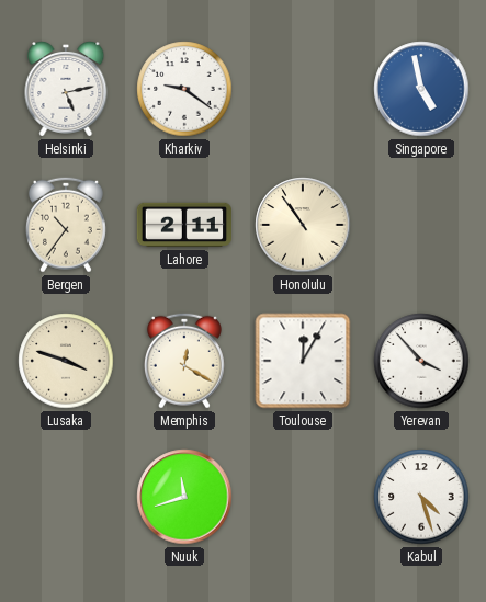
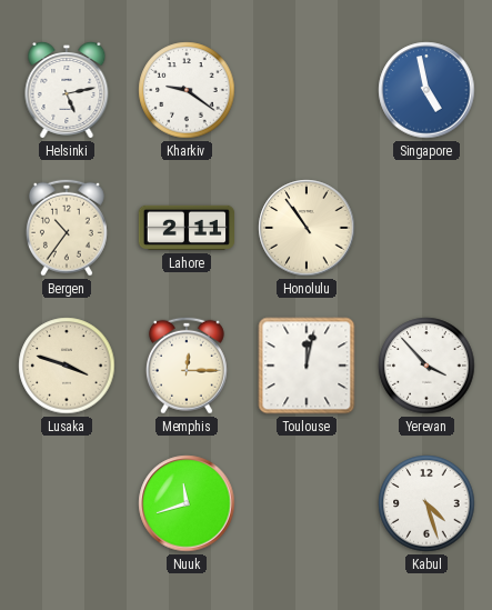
Memphis: 12:20 -> 12:15 (187, 366)
Toulouse: 12:05 -> 12:02 (307, 366)
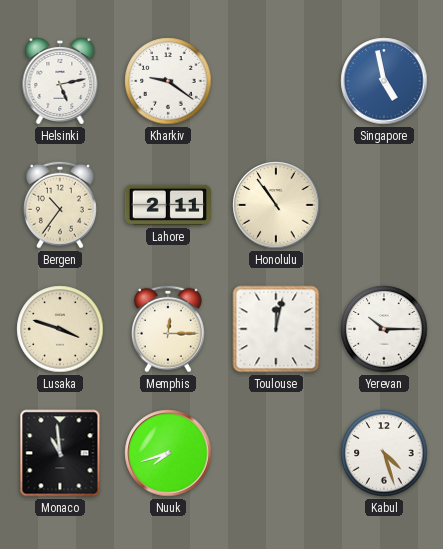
Yerevan: 3:53 -> 10:15 (384, 329)
Monaco: none -> 10:59 (60, 453)
Nuuk: 11:42 -> 7:42 (168, 453)
